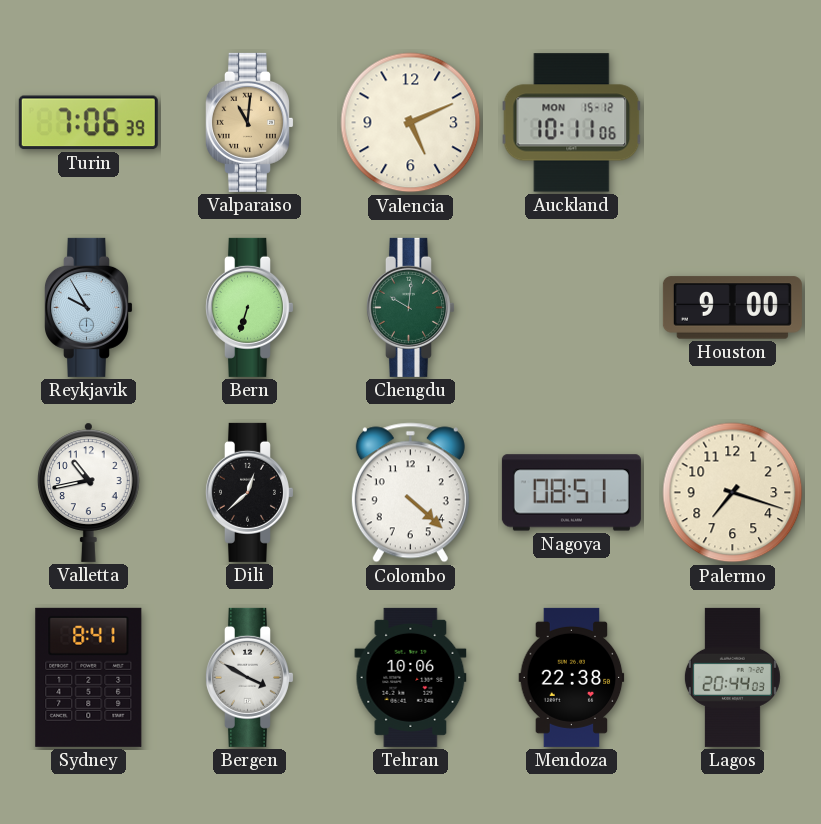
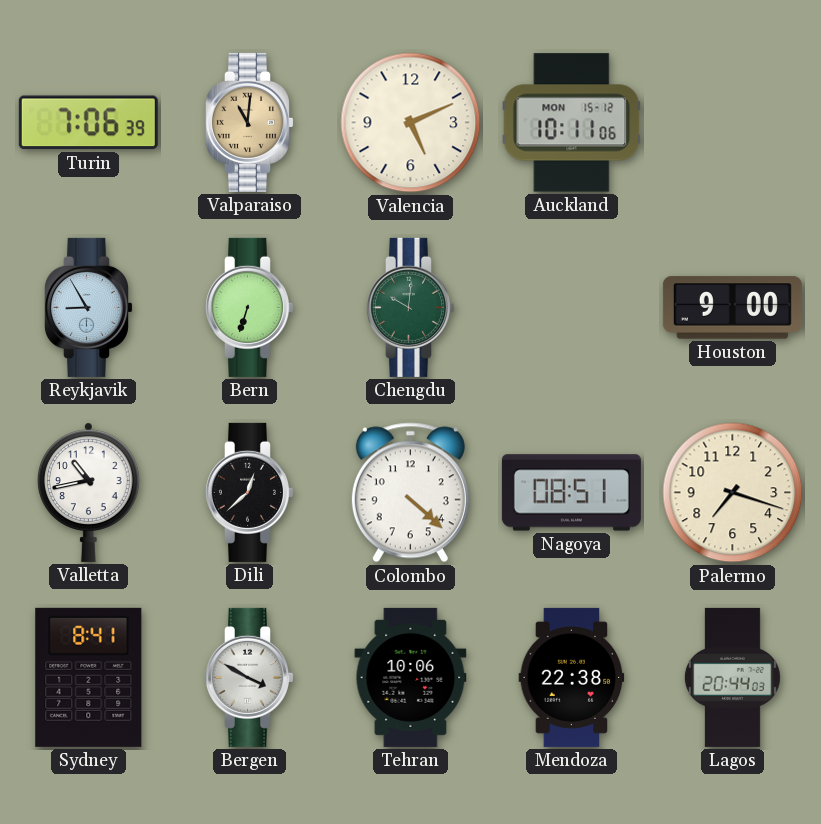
Reykjavik: 9:55 -> 8:55 (88, 307)
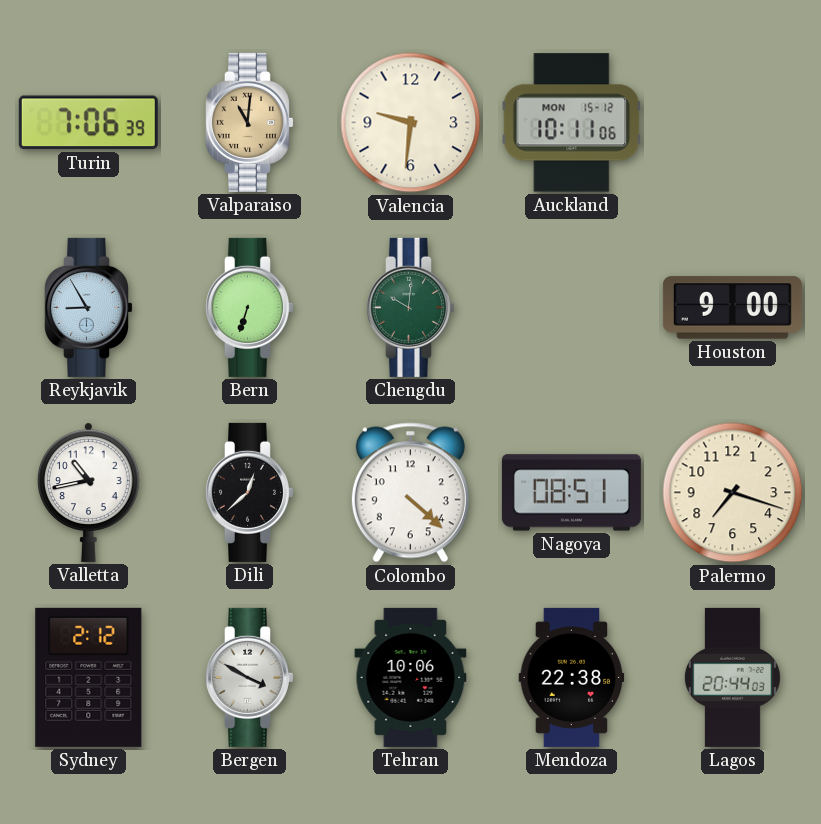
Valencia: 5:11 -> 9:31 (411, 123)
Sydney: 8:41 -> 2:12 (89, 677)
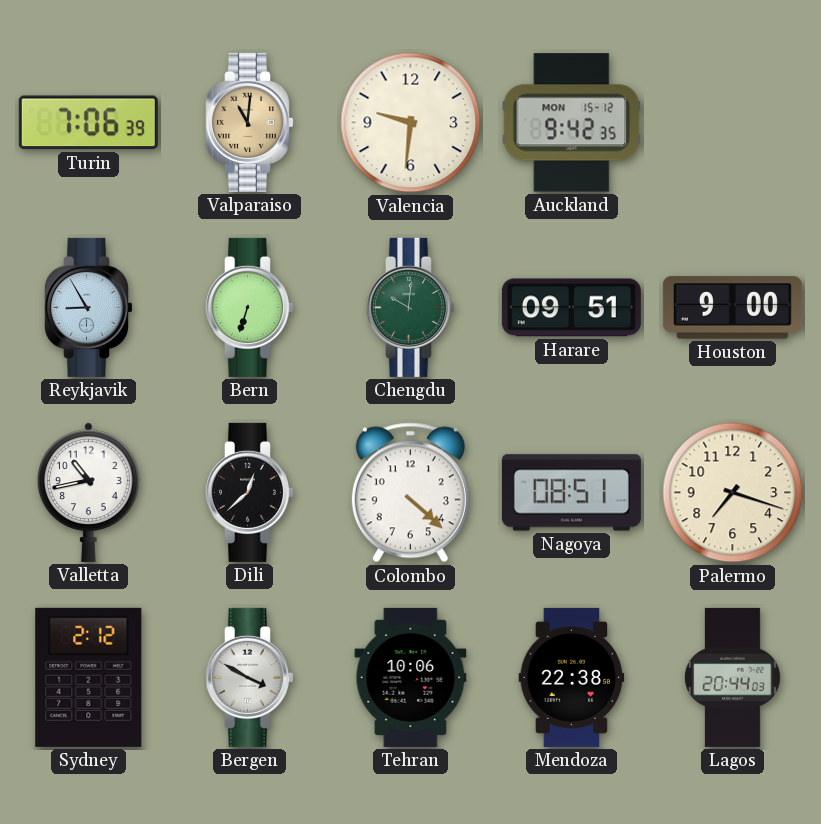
Auckland: 10:11 -> 9:42 (572, 123)
Harare: none -> 09:51 (571, 308)
